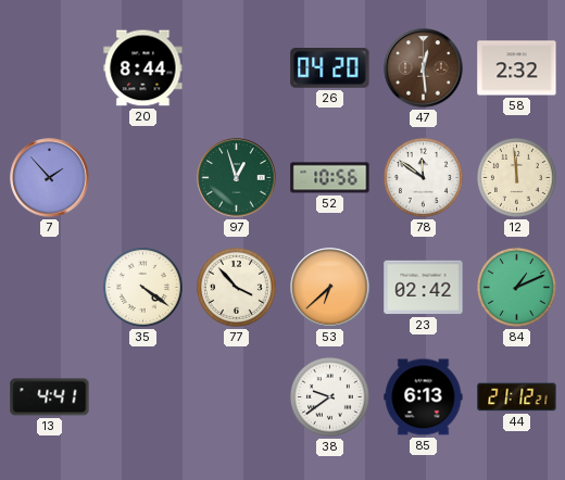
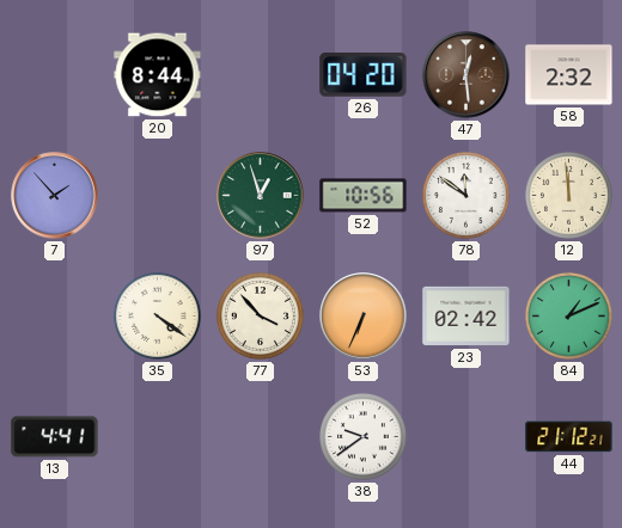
53: 6:38 -> 6:34 (364, 317)
85: 6:13 -> none (424, 397)
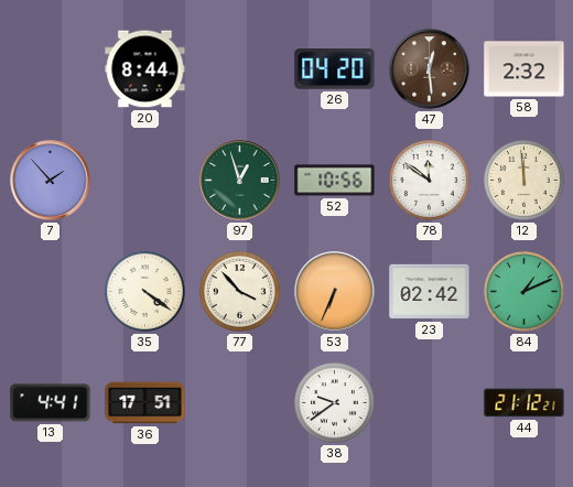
36: none -> 17:51 (145, 403)
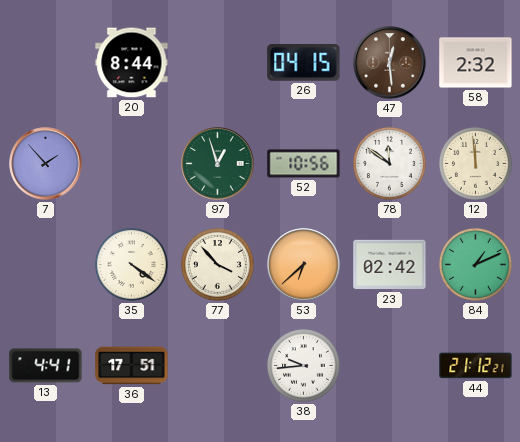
26: 04:20 -> 04:15 (304, 63)
53: 6:34 -> 6:38 (304, 265)
38: 9:39 -> 9:44 (303, 365)
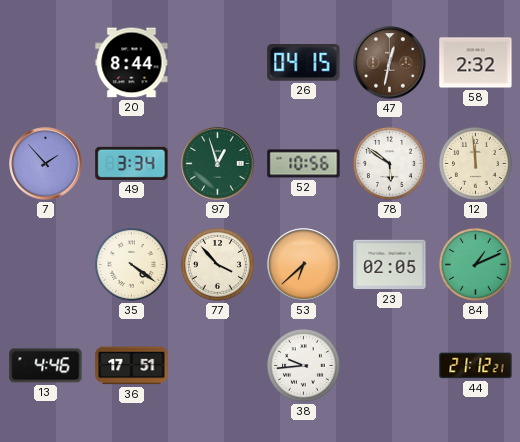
47: 12:29 -> 12:32 (390, 63)
49: none -> 3:34 (132, 163)
78: 11:51 -> 5:51 (389, 163)
23: 02:42 -> 02:05 (390, 265)
13: 4:41 -> 4:46 (46, 366)
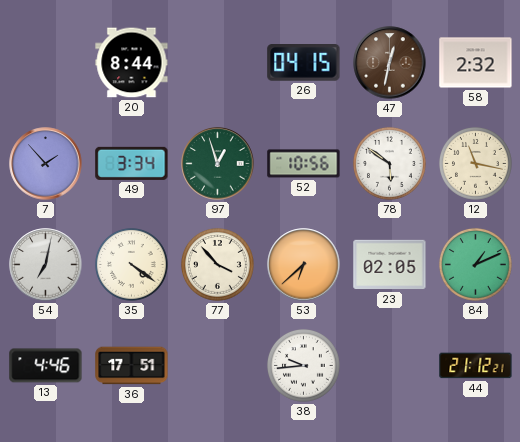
12: 11:59 -> 11:17 (475, 163)
54: none -> 7:02 (46, 265)
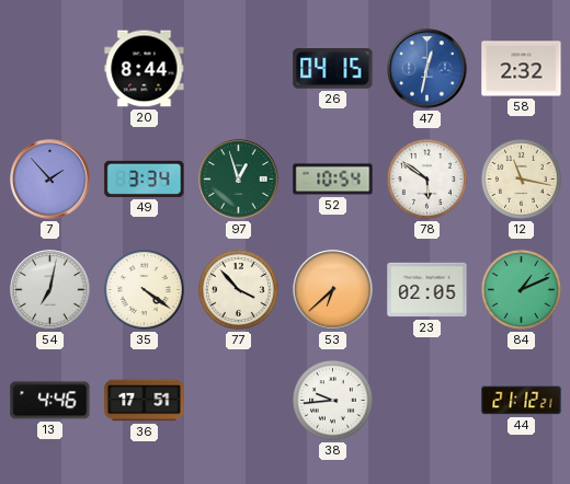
47 dial: brown -> blue (428, 69)
52: 10:56 -> 10:54 (333, 180)
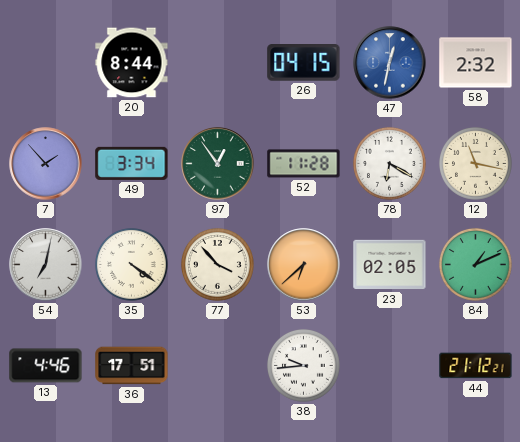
97: 12:57 -> 12:54 (218, 164)
52: 10:54 -> 11:28 (304, 164)
78: 5:51 -> 6:20 (389, 163)
